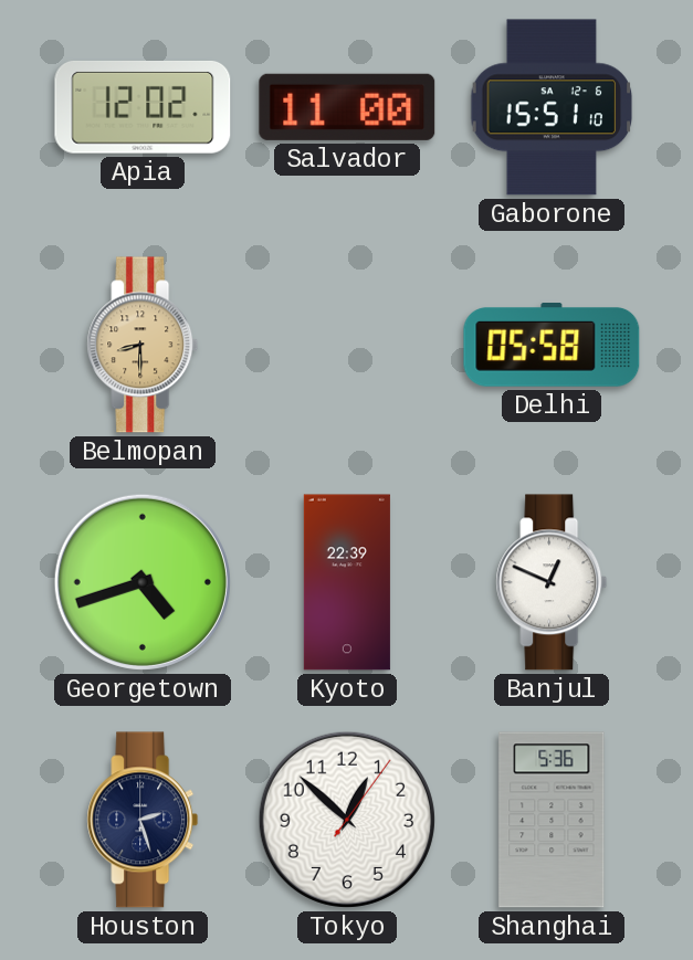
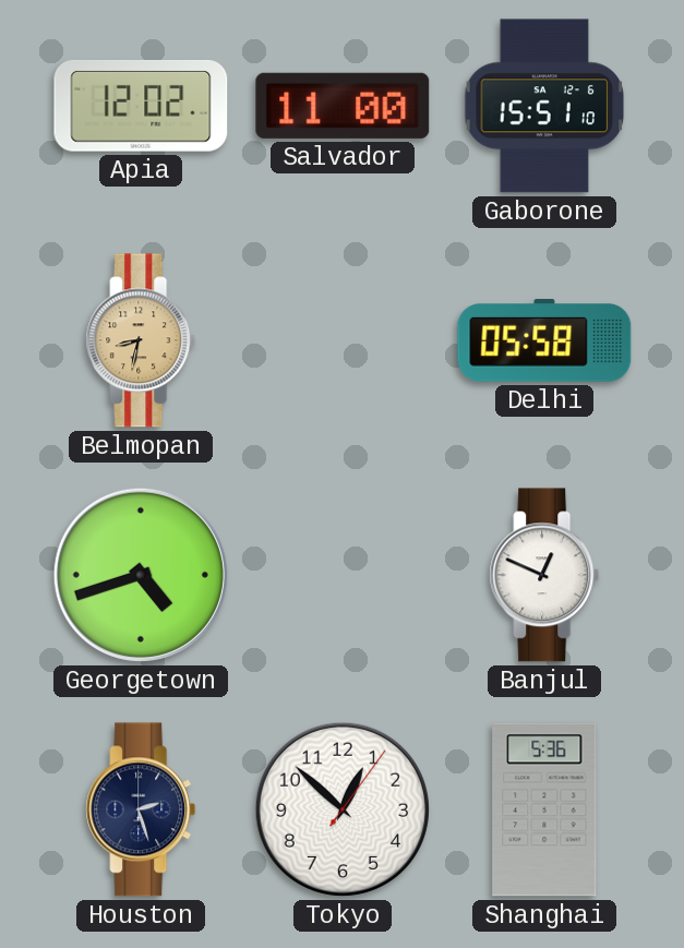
Belmopan: 8:30 -> 8:32 (141, 340)
Kyoto: 22:39 -> none (347, 582)
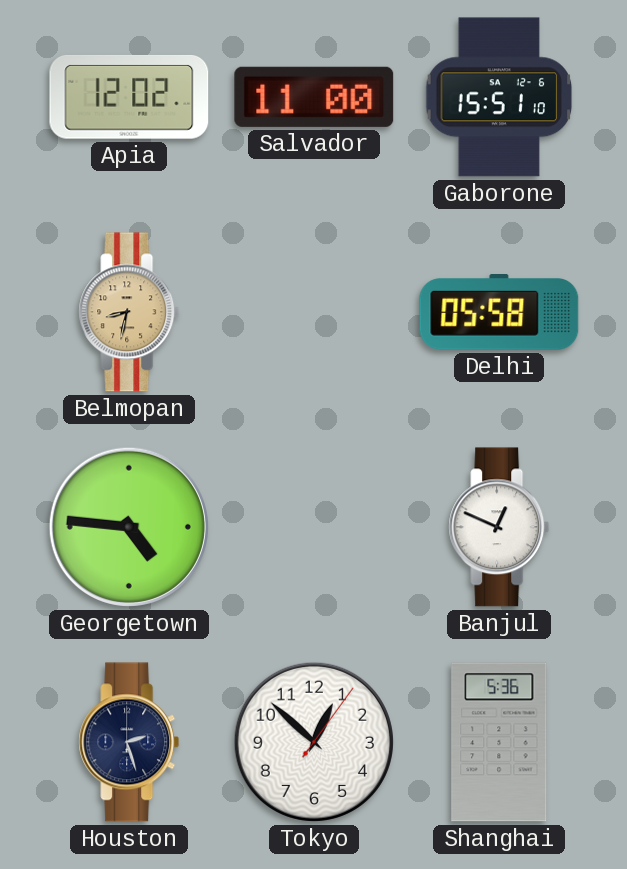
Georgetown: 4:42 -> 4:46 (129, 527)
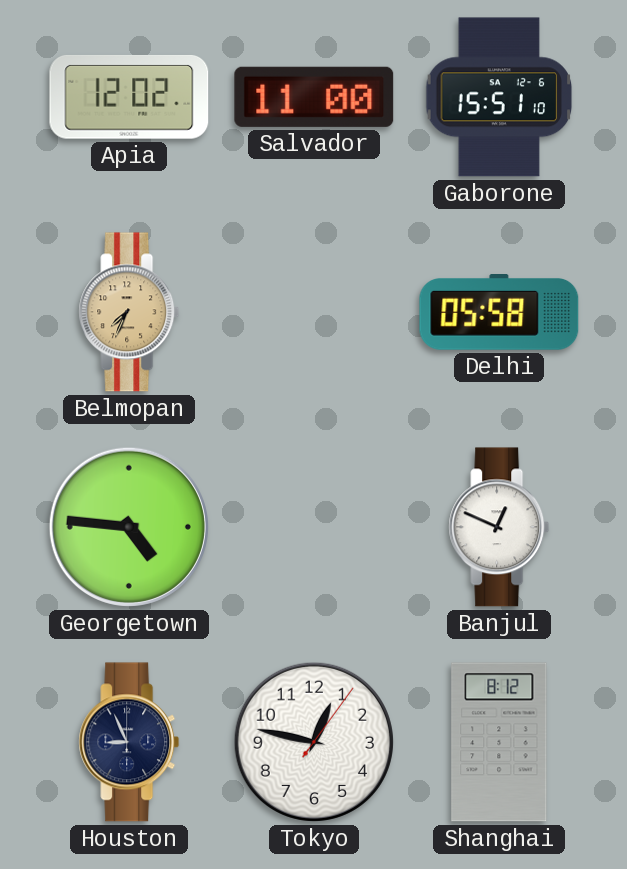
Belmopan: 8:32 -> 7:34 (129, 312)
Houston: 2:27 -> 8:56 (129, 742)
Tokyo: 12:52 -> 12:47 (314, 742)
Shanghai: 5:36 -> 8:12 (499, 742)
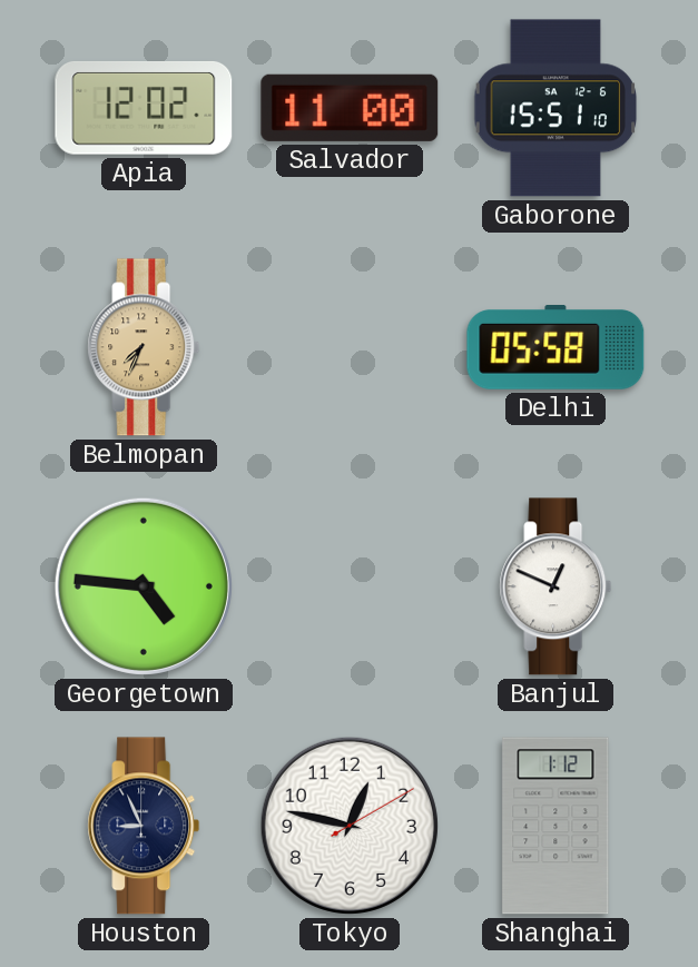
Tokyo: 12:47:06 -> 12:47:10 (350, 826)
Shanghai: 8:12 -> 1:12 (556, 826)
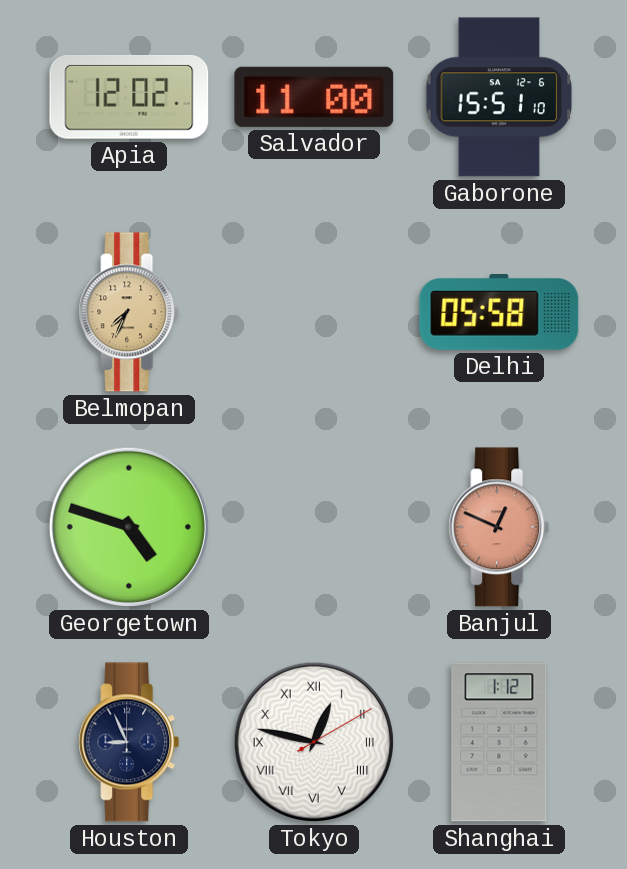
Georgetown: 4:46 -> 4:48 (129, 527)
Banjul dial: white -> salmon (499, 527)
Tokyo numerals: Arabic -> Roman (314, 742)
